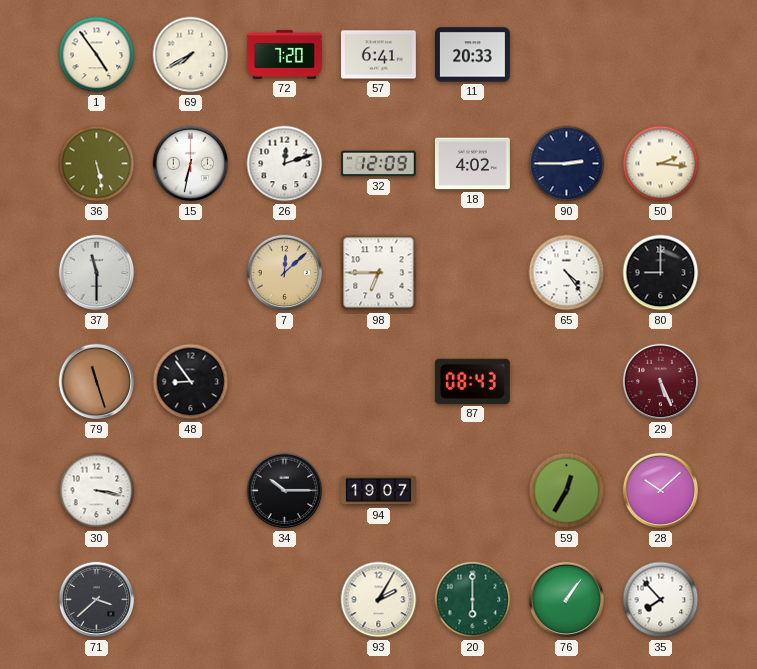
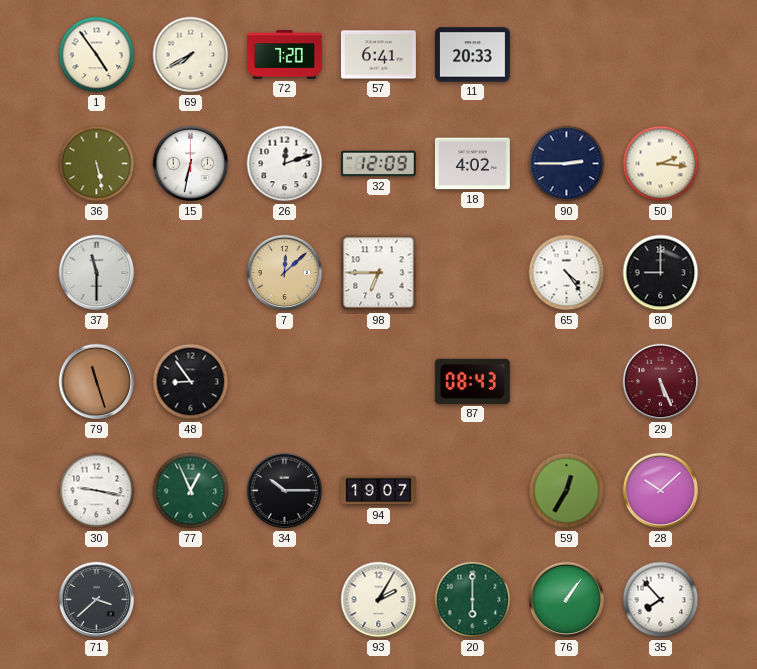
30: 3:17 -> 9:17 (97, 491)
77: none -> 12:56 (191, 491)
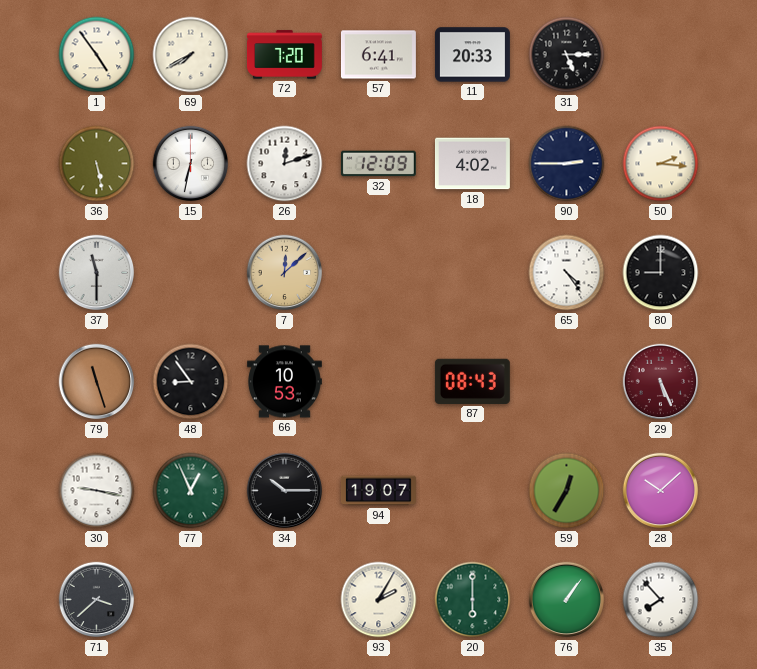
31: none -> 5:15 (567, 55)
98: 6:45 -> none (379, 273)
66: none -> 10:53 (284, 382)
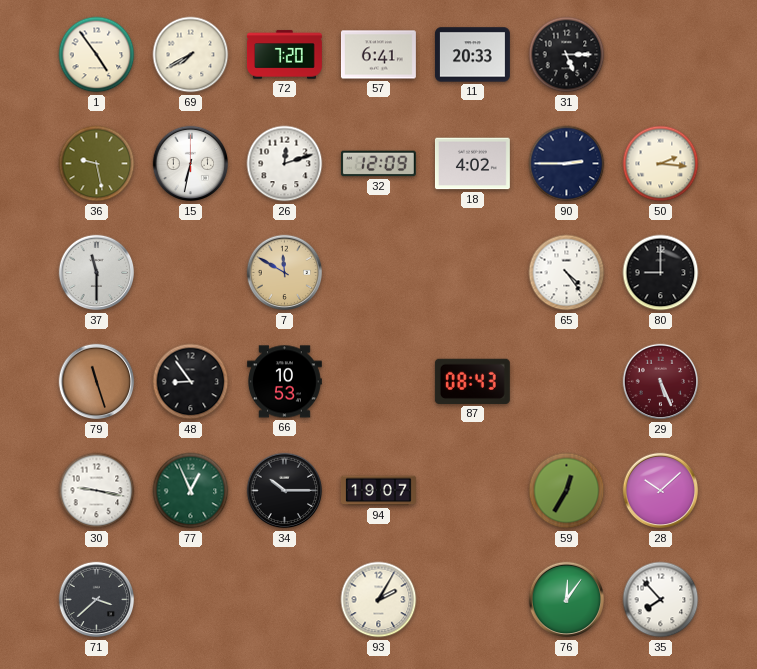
36: 5:28 -> 9:28 (97, 164)
7: 12:08 -> 11:50 (285, 273)
20: 6:00 -> none (473, 600)
76: 1:06 -> 12:06 (567, 600)
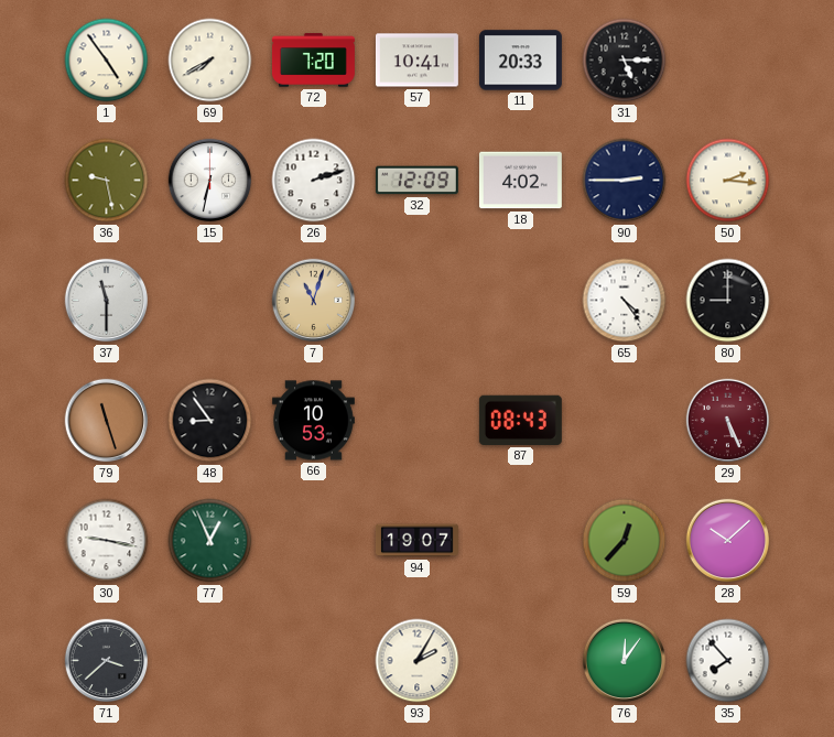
57: 6:41 -> 10:41 (416, 61)
26: 12:12 -> 2:12 (314, 181)
7: 11:50 -> 11:03 (314, 301)
34: 10:15 -> none (285, 491)
59: 12:35 -> 12:37 (625, 541)
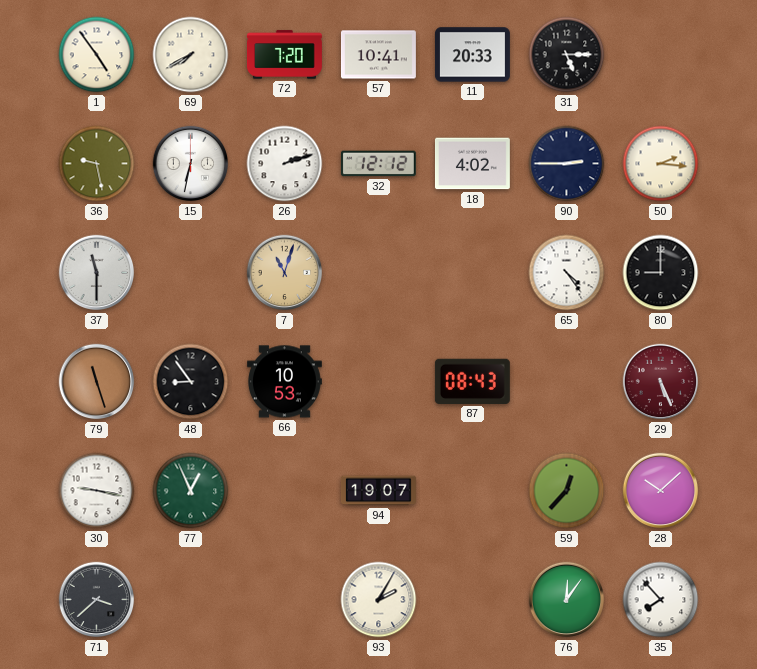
32: 12:09 -> 12:12 (378, 164)
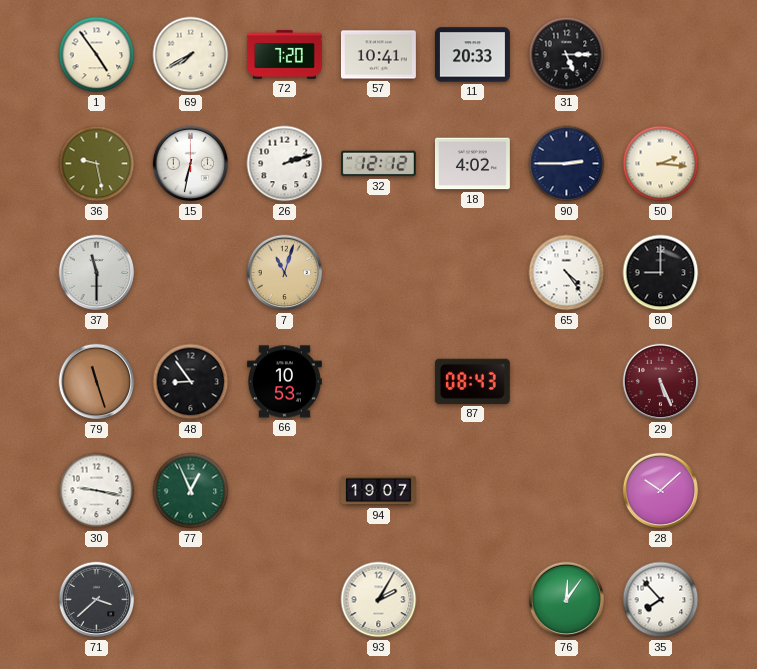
59: 12:37 -> none (567, 491)
